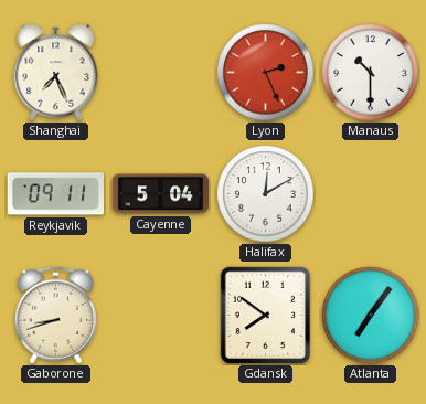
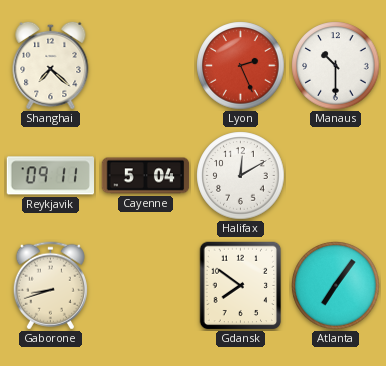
Shanghai: 7:26 -> 7:22 (51, 65)
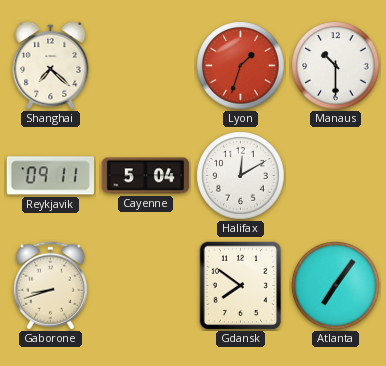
Lyon: 2:26 -> 1:33 (241, 66)
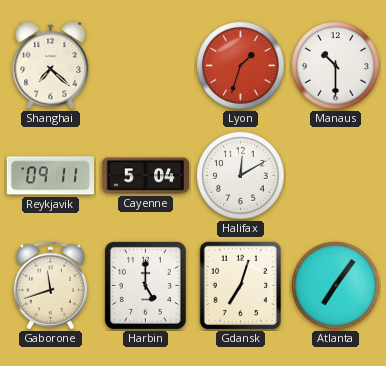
Gaborone: 8:42 -> 11:42 (50, 286)
Harbin: none -> 5:00 (145, 285)
Gdansk: 7:51 -> 7:03 (241, 286)
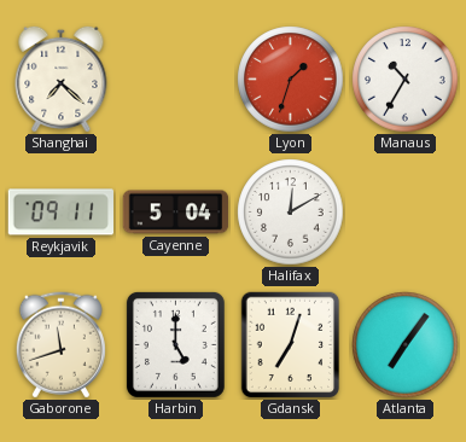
Manaus: 10:30 -> 10:35 (406, 80)
